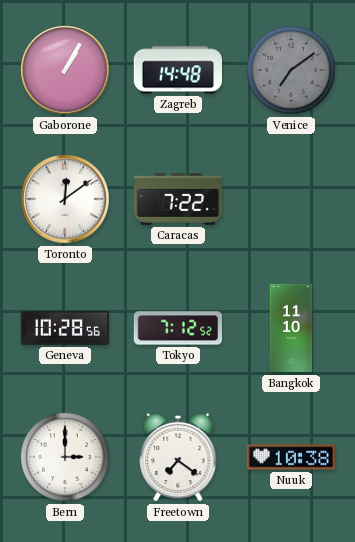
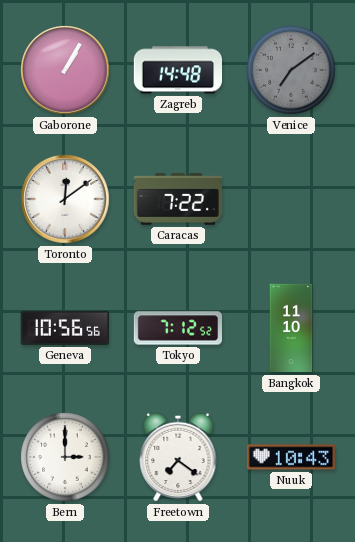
Geneva: 10:28 -> 10:56 (64, 328)
Nuuk: 10:38 -> 10:43 (291, 457)
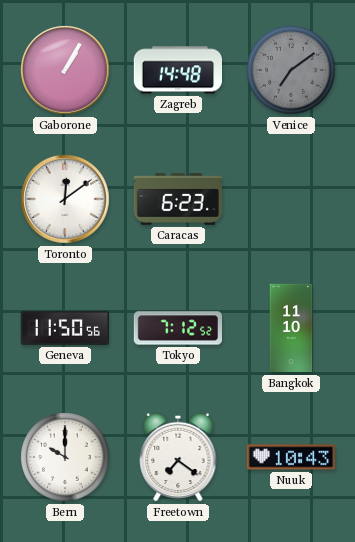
Caracas: 7:22 -> 6:23 (178, 199)
Geneva: 10:56 -> 11:50 (64, 328)
Bern: 3:00 -> 10:00 (65, 457)
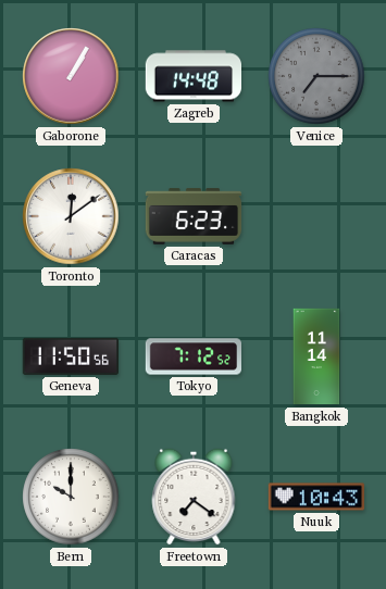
Venice: 7:09 -> 7:15 (316, 76)
Bangkok: 11:10 -> 11:14 (316, 356)
